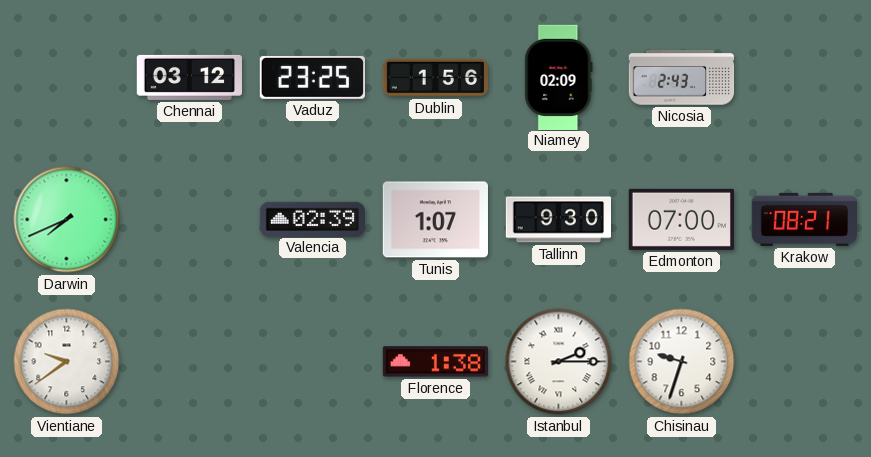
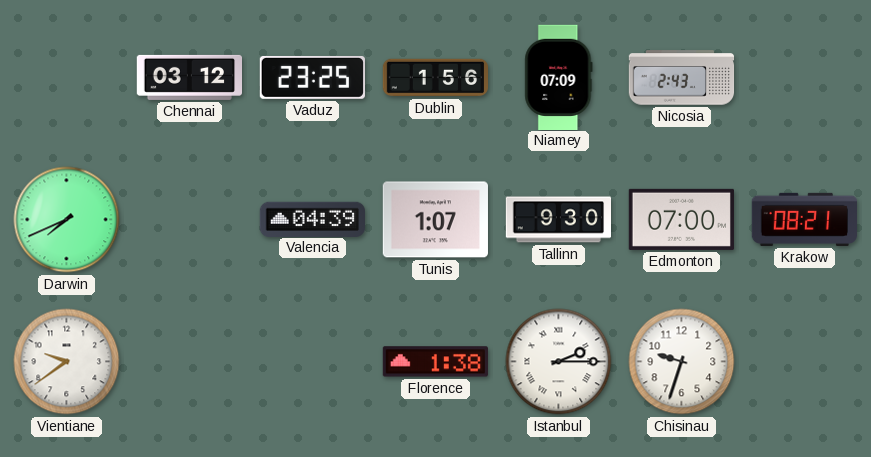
Niamey: 02:09 -> 07:09 (559, 77)
Valencia: 02:39 -> 04:39 (312, 219)
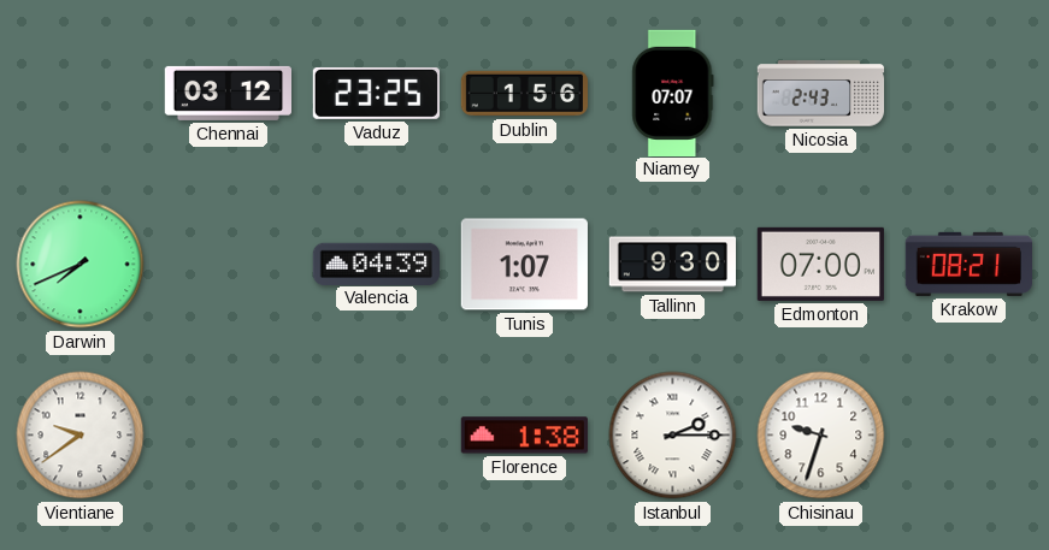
Niamey: 07:09 -> 07:07 (673, 93)
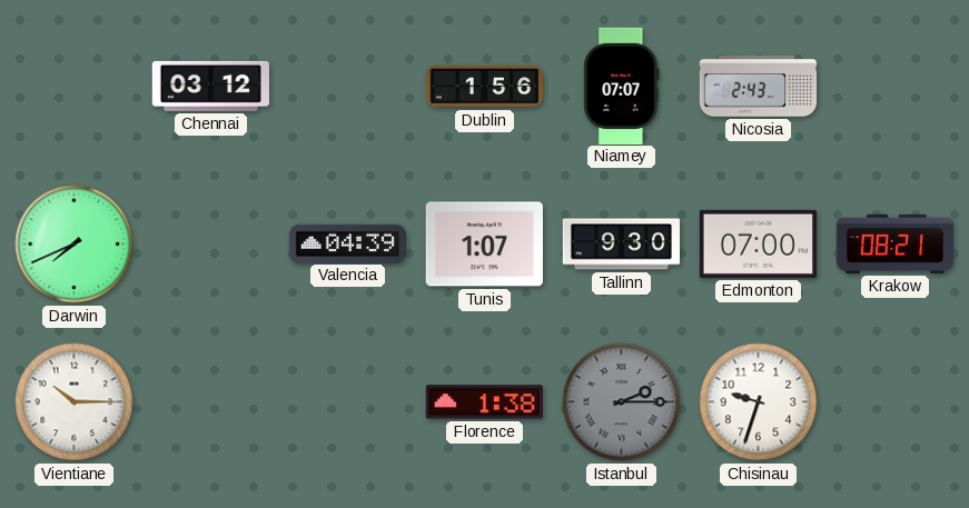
Vaduz: 23:25 -> none (376, 93)
Vientiane: 9:39 -> 10:15 (75, 402)
Istanbul dial: white -> grey (622, 402)
